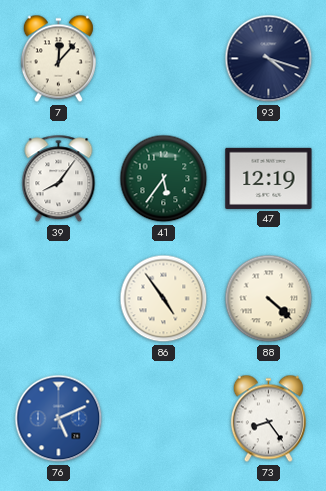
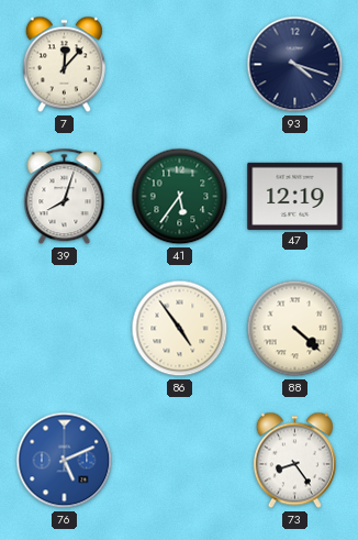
39: 8:06 -> 8:03 (65, 197)
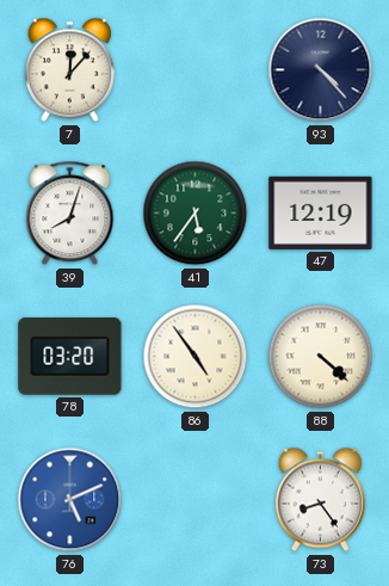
93: 4:18 -> 4:23 (321, 70)
78: none -> 03:20 (70, 357)
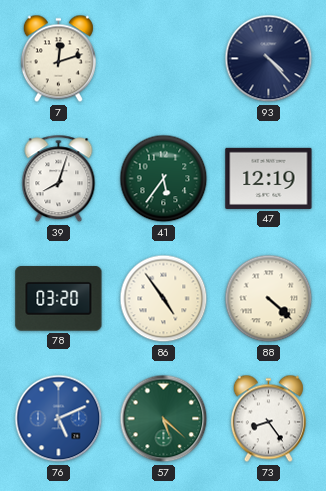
7: 12:07 -> 12:12 (58, 59)
57: none -> 5:22 (164, 419)
